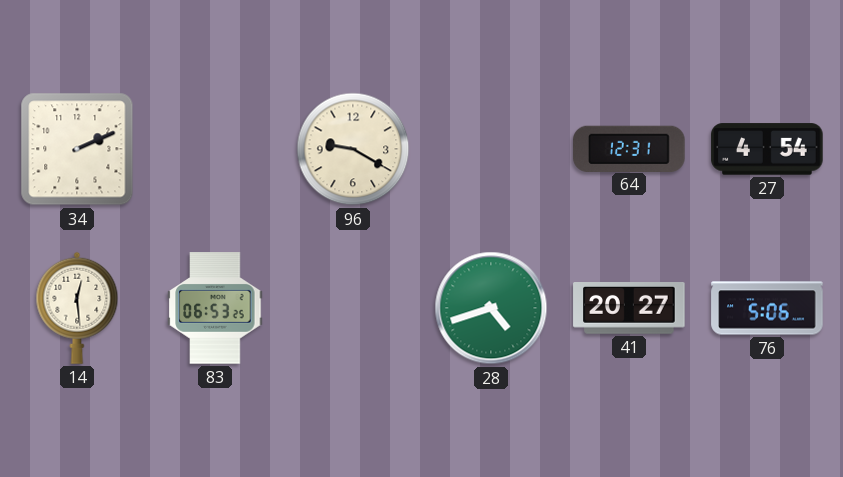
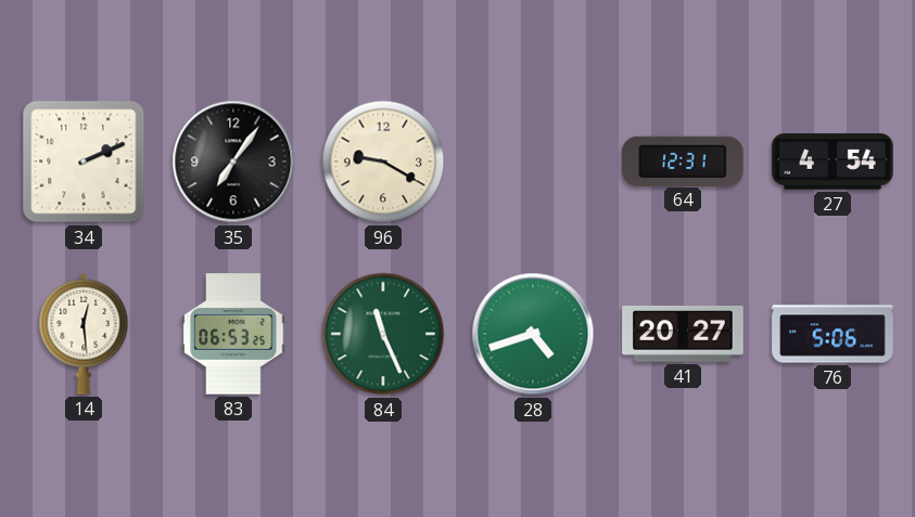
35: none -> 7:06 (233, 161)
84: none -> 11:26 (383, 334)
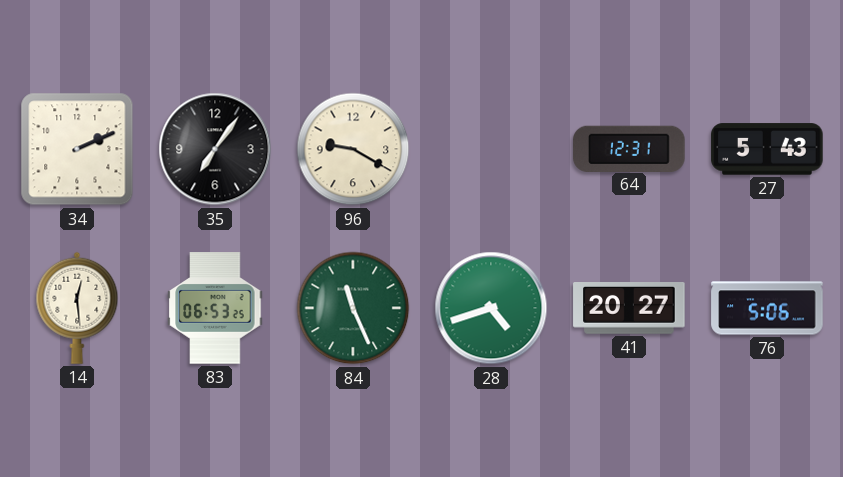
27: 4:54 -> 5:43 (767, 149)
